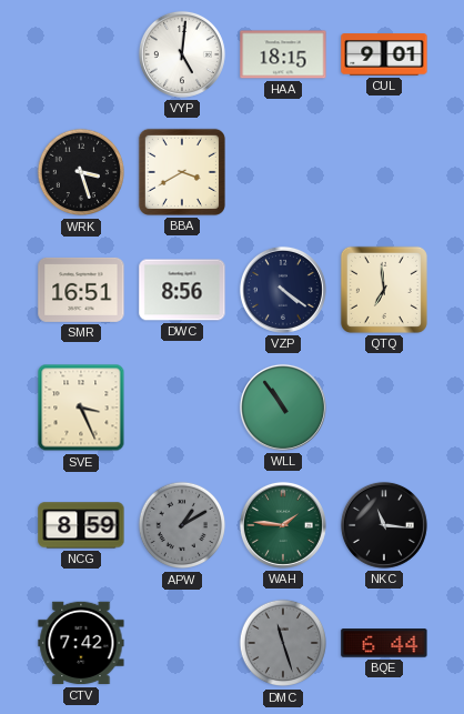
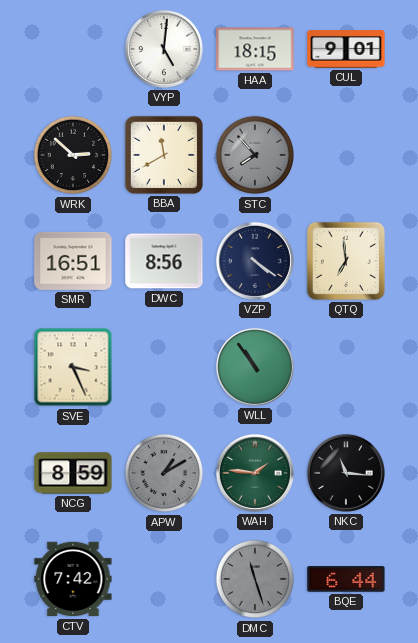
WRK: 3:27 -> 2:52 (73, 155)
BBA: 3:40 -> 11:40 (164, 155)
STC: none -> 7:53 (255, 155)
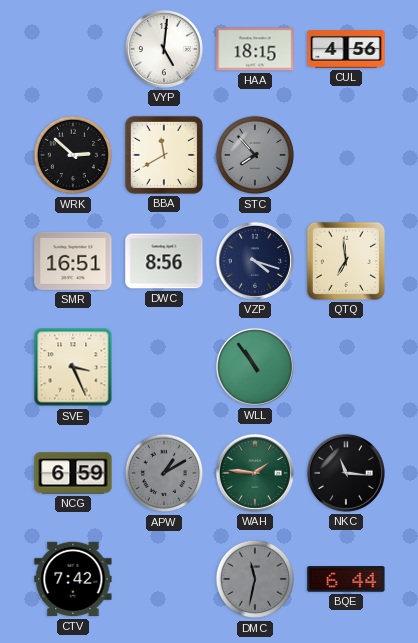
CUL: 9:01 -> 4:56 (346, 49)
VZP: 4:21 -> 4:18 (255, 261)
NCG: 8:59 -> 6:59 (73, 473)
DMC: 11:27 -> 11:32 (255, 579)
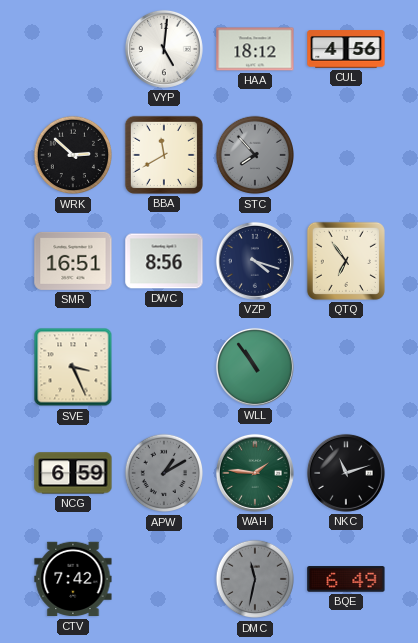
HAA: 18:15 -> 18:12 (255, 49)
QTQ: 6:59 -> 6:54 (346, 261)
NKC: 11:16 -> 11:12 (346, 473)
BQE: 6:44 -> 6:49 (346, 579)
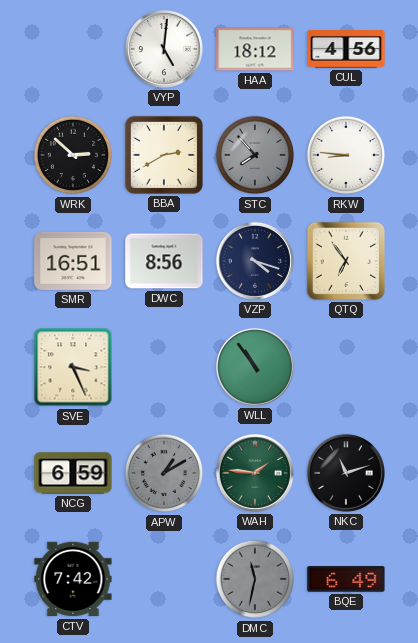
BBA: 11:40 -> 2:40 (164, 155)
RKW: none -> 8:46 (346, 155)
